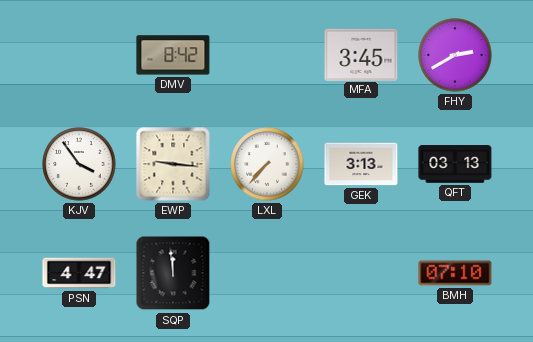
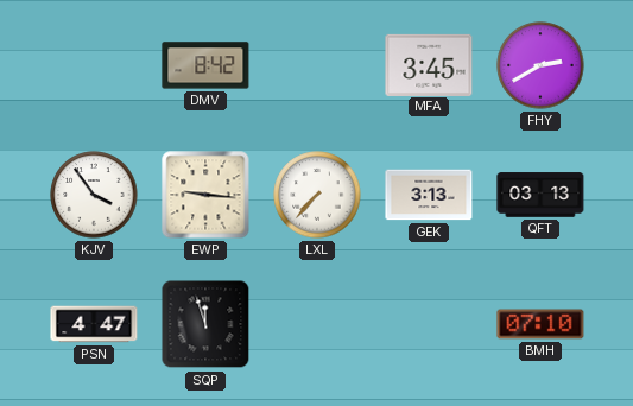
SQP: 11:59 -> 11:57 (205, 324)
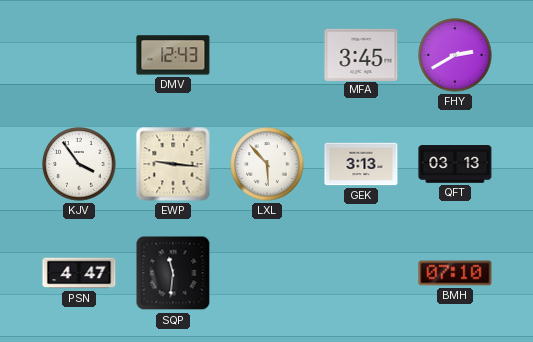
DMV: 8:42 -> 12:43 (173, 55)
LXL: 7:37 -> 5:53 (267, 164)
SQP: 11:57 -> 11:31 (173, 273)
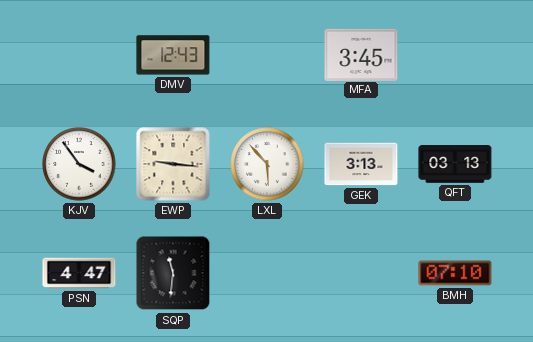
FHY: 2:40 -> none (455, 55)
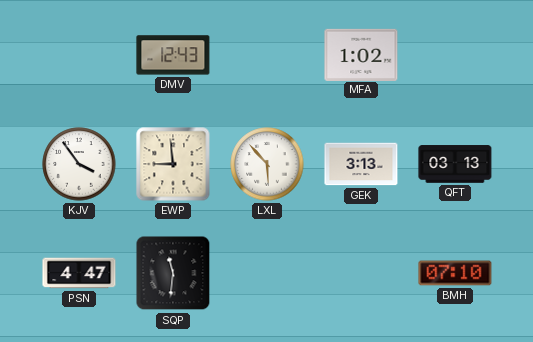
MFA: 3:45 -> 1:02 (361, 54)
EWP: 9:16 -> 8:59 (173, 164)
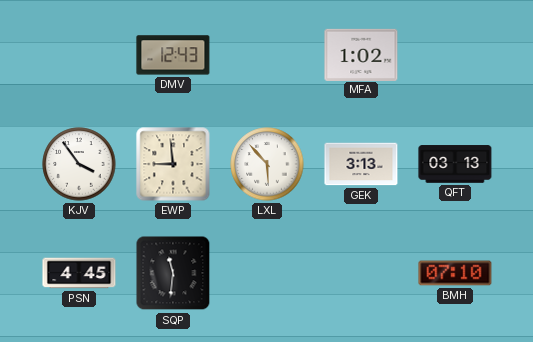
PSN: 4:47 -> 4:45 (79, 273)
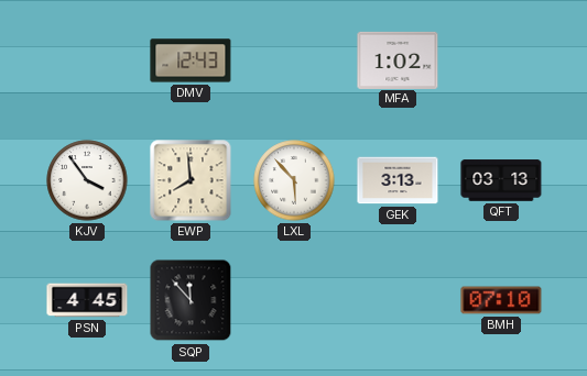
EWP: 8:59 -> 7:59 (191, 180)
SQP: 11:31 -> 11:53 (191, 300)
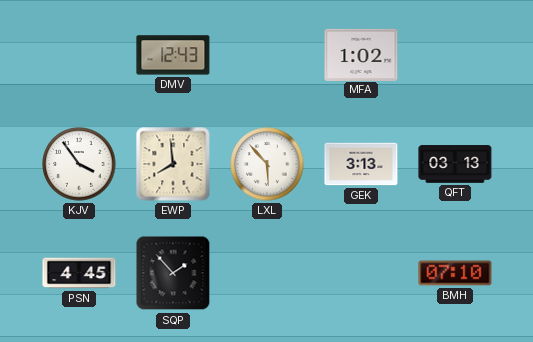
SQP: 11:53 -> 1:53 (173, 273)
